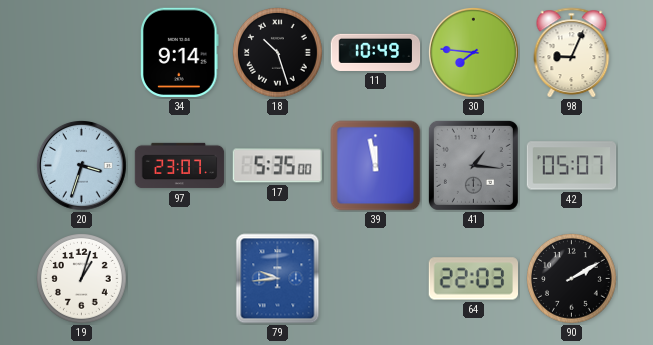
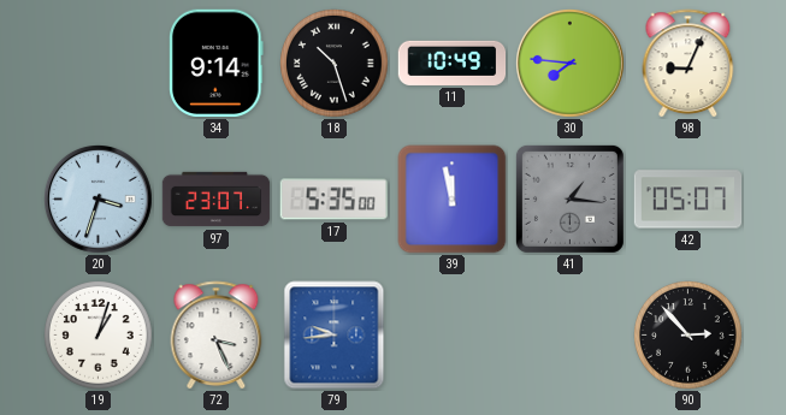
72: none -> 3:26 (217, 336)
64: 22:03 -> none (473, 279)
90: 2:10 -> 2:53 (689, 336)
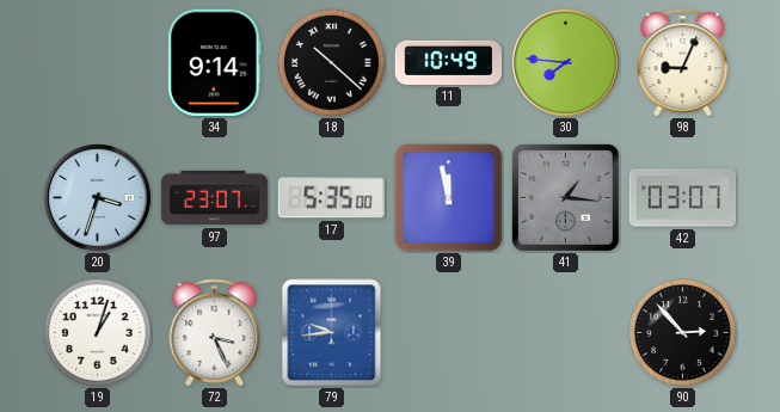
18: 10:27 -> 10:22 (332, 63)
42: 05:07 -> 03:07 (683, 198)
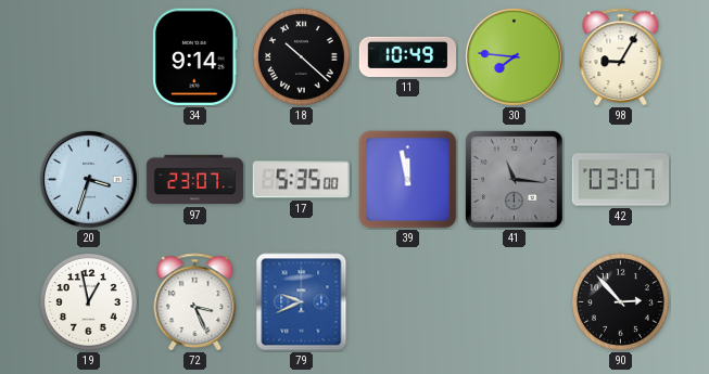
98: 9:04 -> 9:05 (621, 57)
41: 1:16 -> 11:16 (514, 179)
19: 1:03 -> 12:58 (89, 302)
79: 9:44 -> 9:41 (302, 302)
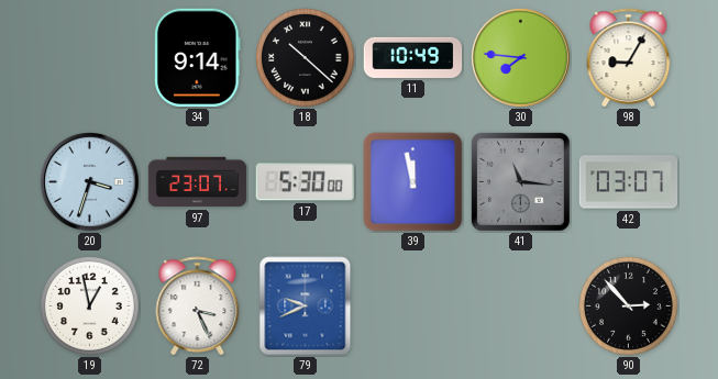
17: 5:35 -> 5:30 (305, 182)
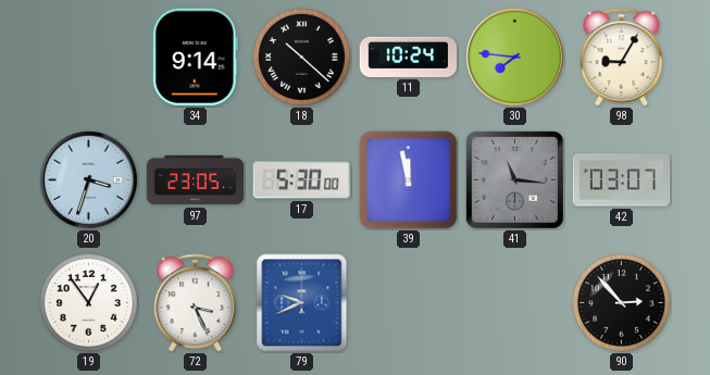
11: 10:49 -> 10:24 (409, 57)
97: 23:07 -> 23:05 (196, 180)
19: 12:58 -> 12:54 (89, 303)
